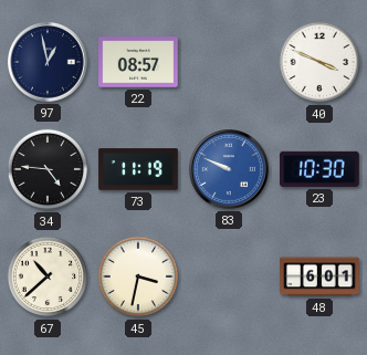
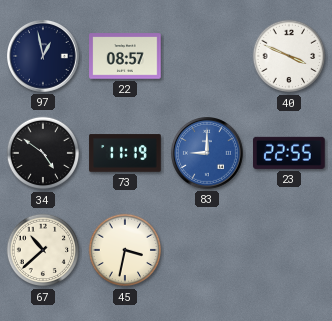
34: 4:46 -> 4:51 (43, 153)
83: 9:49 -> 9:00 (208, 154)
23: 10:30 -> 22:55 (290, 153)
48: 6:01 -> none (319, 276)
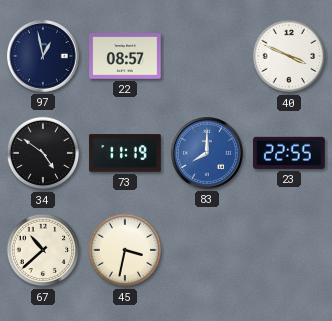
83: 9:00 -> 8:00 (208, 154)
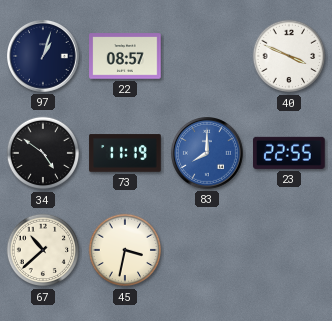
97: 12:58 -> 1:03 (44, 57)
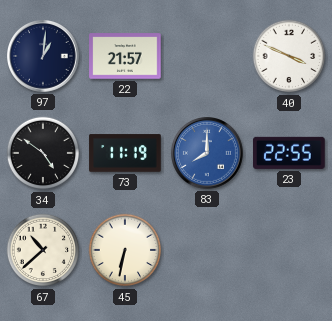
97: 1:03 -> 1:01 (44, 57)
22: 08:57 -> 21:57 (125, 56)
45: 3:32 -> 6:32 (125, 250)
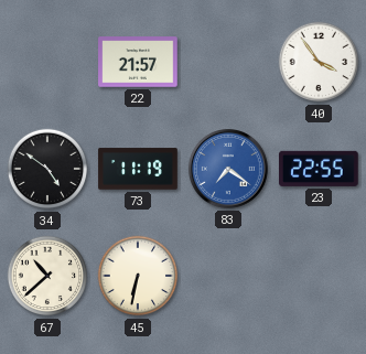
97: 1:01 -> none (44, 57)
40: 3:49 -> 3:54 (319, 62)
83: 8:00 -> 7:21 (229, 170)
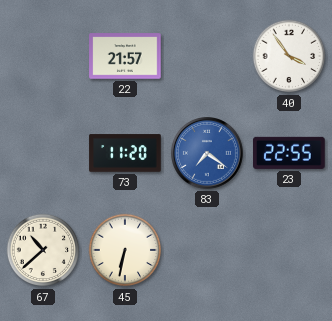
34: 4:51 -> none (47, 169)
73: 11:19 -> 11:20 (125, 153)
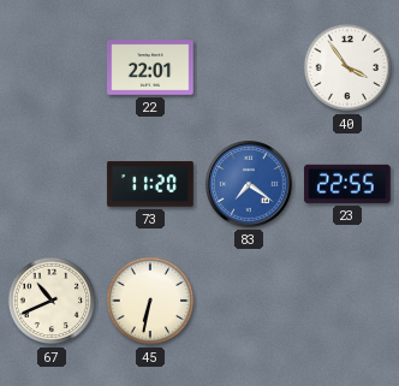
22: 21:57 -> 22:01 (150, 67)
67: 10:38 -> 10:41 (52, 301)
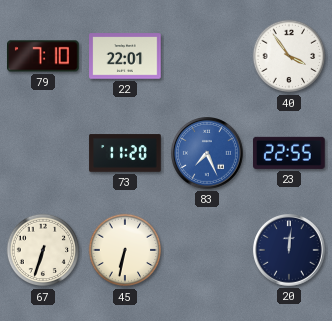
79: none -> 7:10 (44, 56)
83: 7:21 -> 7:26 (208, 154)
67: 10:41 -> 6:33 (43, 250)
20: none -> 12:01 (290, 251)
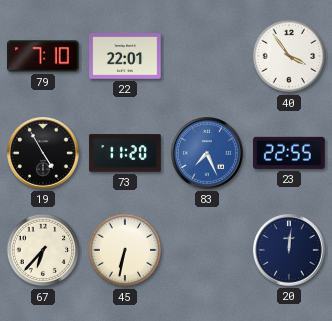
19: none -> 4:55 (44, 154)
67: 6:33 -> 6:37 (43, 250)
